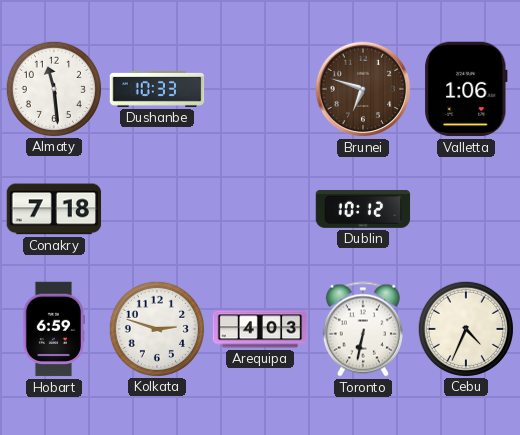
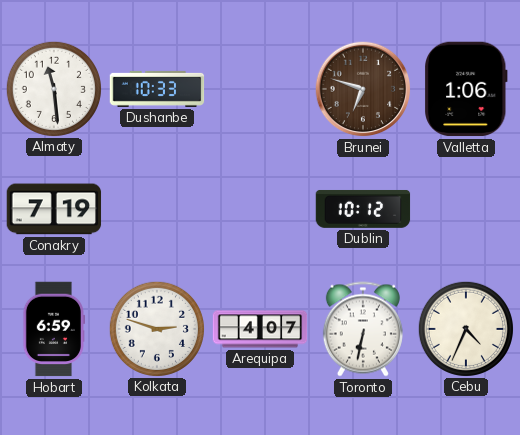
Conakry: 7:18 -> 7:19 (54, 209)
Arequipa: 4:03 -> 4:07 (260, 329)
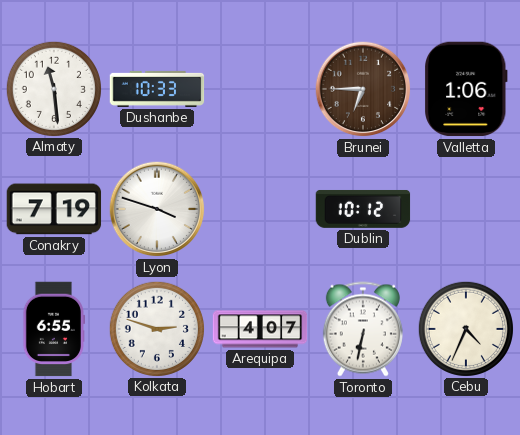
Brunei: 6:48 -> 6:45 (363, 89)
Lyon: none -> 3:48 (157, 209)
Hobart: 6:59 -> 6:55 (53, 329)
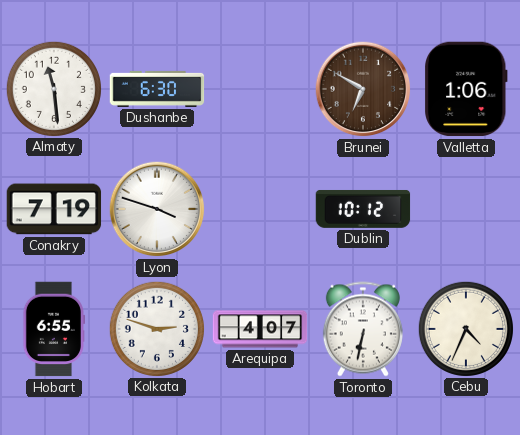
Dushanbe: 10:33 -> 6:30 (157, 89)
Brunei: 6:45 -> 6:50 (363, 89)
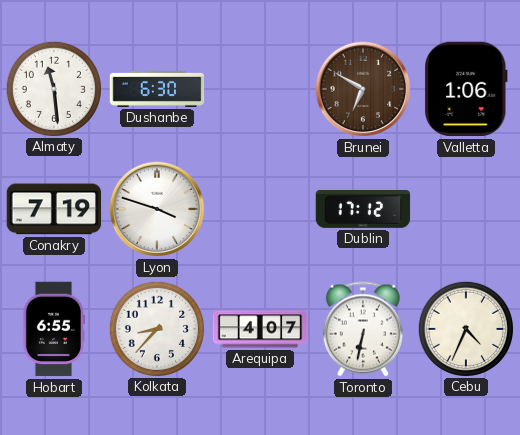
Dublin: 10:12 -> 17:12 (363, 209)
Kolkata: 2:48 -> 8:37 (156, 328)
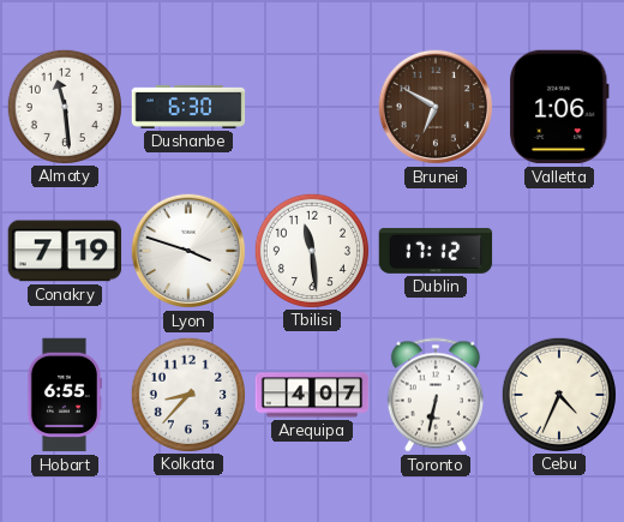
Tbilisi: none -> 11:29 (311, 250)
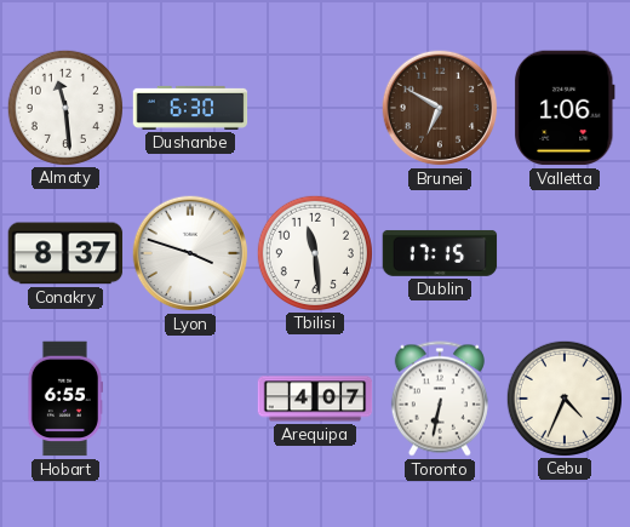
Conakry: 7:19 -> 8:37 (65, 253)
Dublin: 17:12 -> 17:15 (440, 253)
Kolkata: 8:37 -> none (187, 394)
